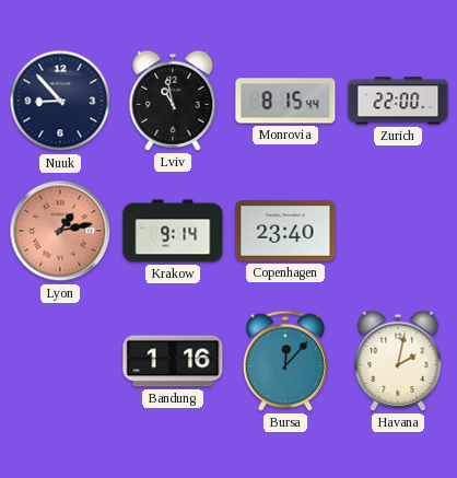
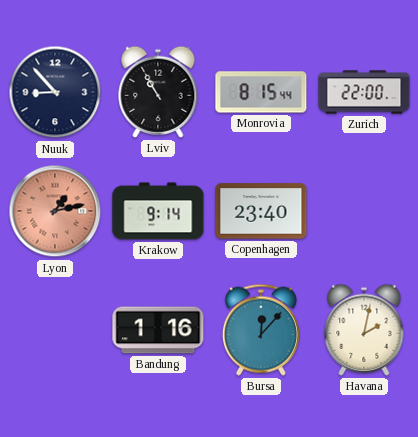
Lviv: 10:58 -> 10:55 (158, 92)
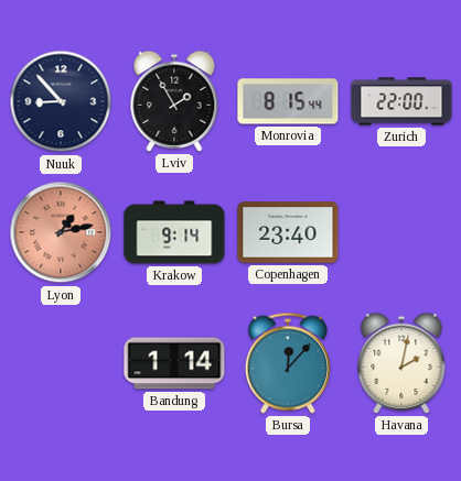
Lviv: 10:55 -> 1:55 (174, 101)
Bandung: 1:16 -> 1:14 (174, 363)
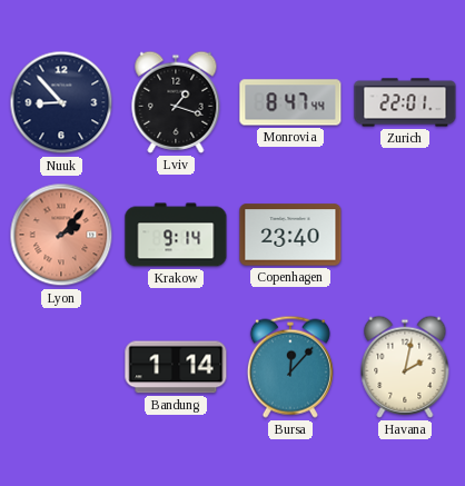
Lviv: 1:55 -> 1:18 (176, 102)
Monrovia: 8:15 -> 8:47 (290, 102)
Zurich: 22:00 -> 22:01 (405, 102)
Lyon: 1:13 -> 2:07 (61, 235)
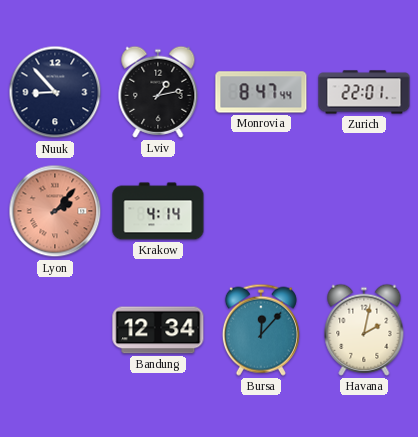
Lviv: 1:18 -> 1:13 (158, 92)
Krakow: 9:14 -> 4:14 (158, 211)
Copenhagen: 23:40 -> none (290, 235)
Bandung: 1:14 -> 12:34 (158, 330)
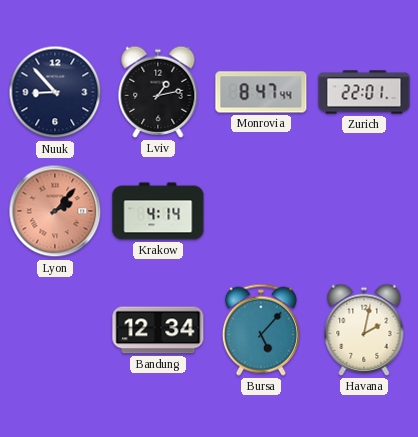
Bursa: 12:07 -> 5:07 (261, 330)
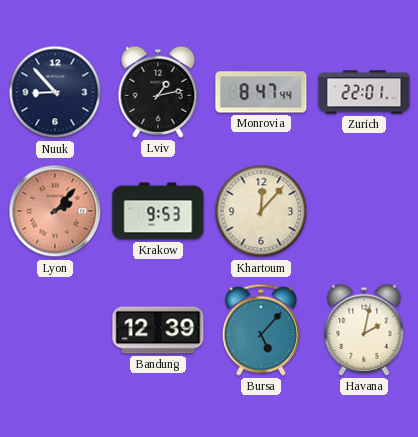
Krakow: 4:14 -> 9:53 (158, 211)
Khartoum: none -> 12:07 (261, 211)
Bandung: 12:34 -> 12:39 (158, 330)
